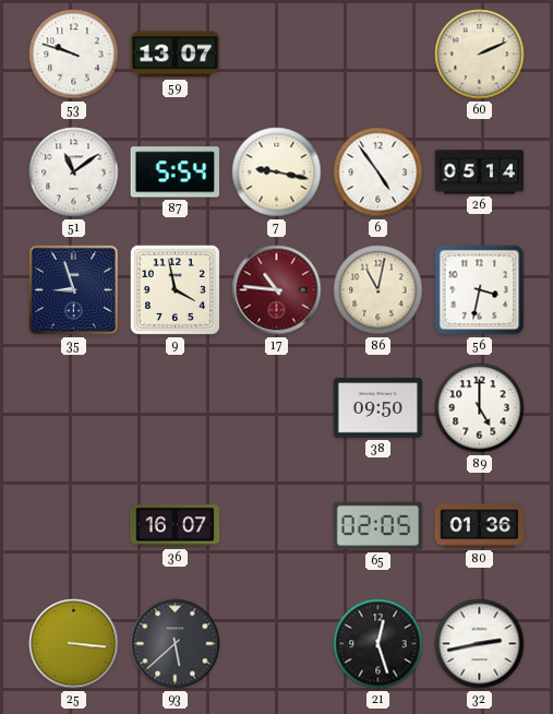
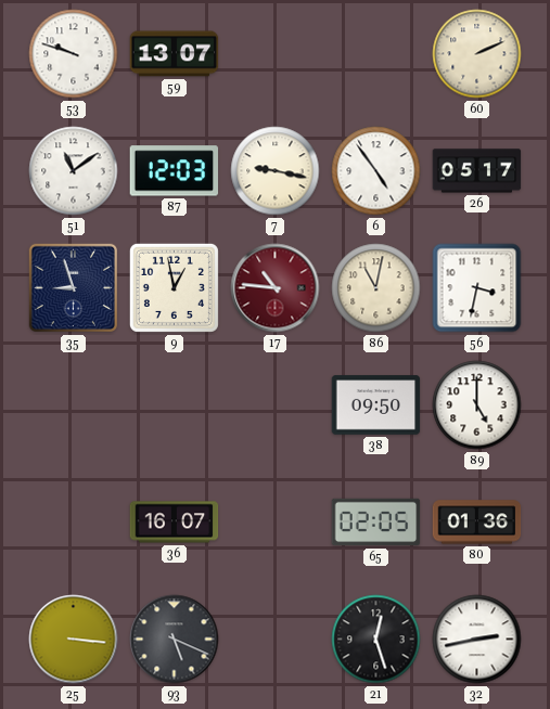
87: 5:54 -> 12:03 (175, 171)
26: 05:14 -> 05:17 (477, 171)
9: 3:58 -> 12:58 (174, 287)
93: 5:38 -> 5:19 (175, 640)
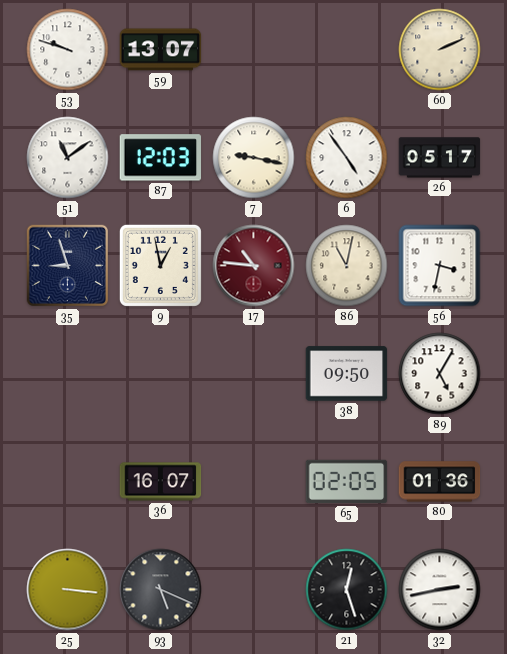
89: 5:00 -> 5:05 (440, 374)
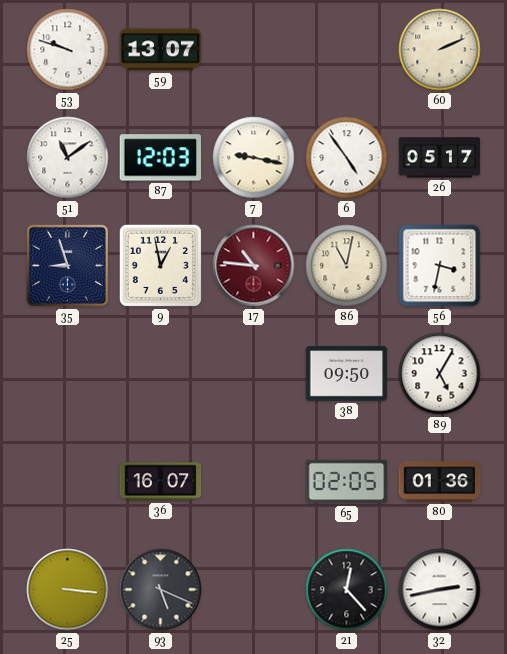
21: 12:27 -> 12:23 (347, 590)
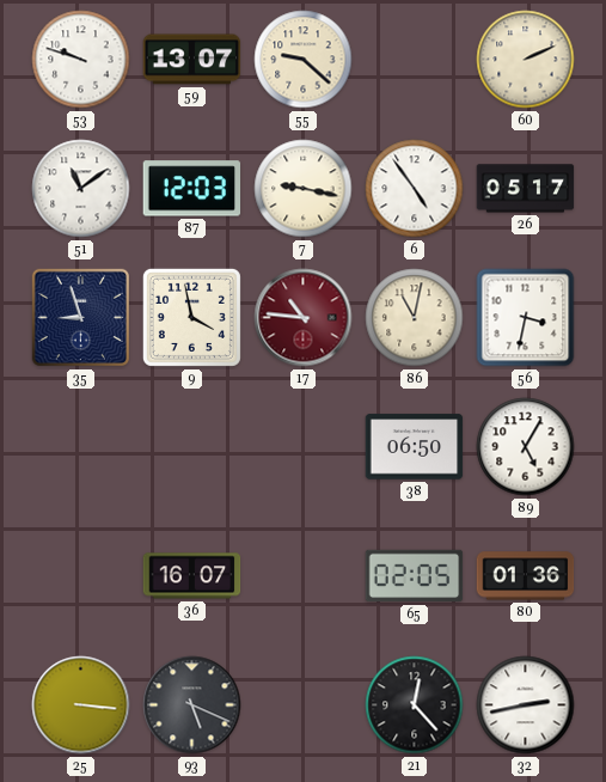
55: none -> 9:22 (304, 60)
9: 12:58 -> 3:58 (191, 317)
38: 09:50 -> 06:50 (415, 447)
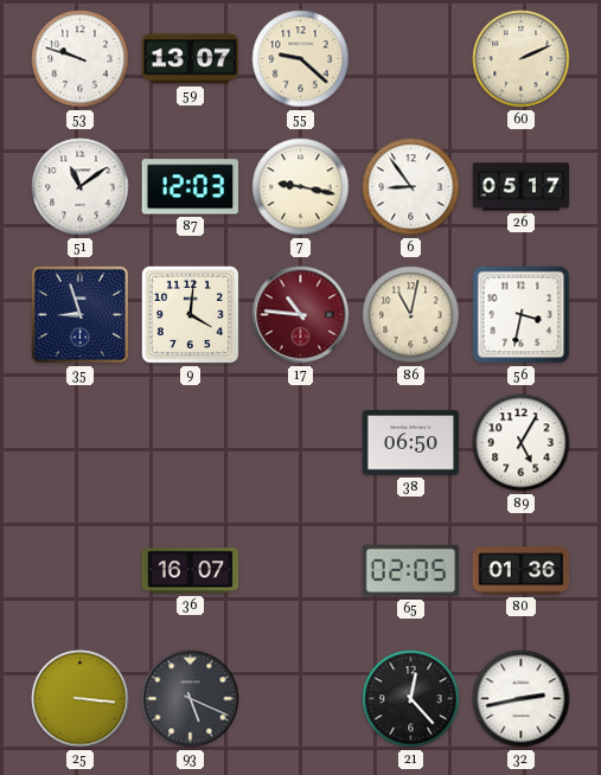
6: 4:54 -> 8:54 (411, 187)
9: 3:58 -> 4:01 (190, 314)
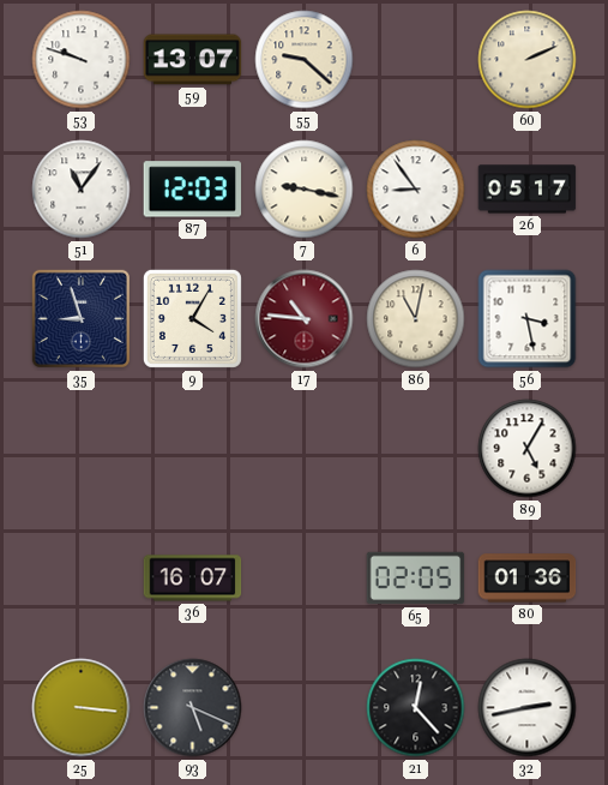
51: 11:09 -> 11:06 (82, 190)
9: 4:01 -> 4:05 (192, 318)
56: 3:32 -> 3:28 (528, 319)
38: 06:50 -> none (411, 443)
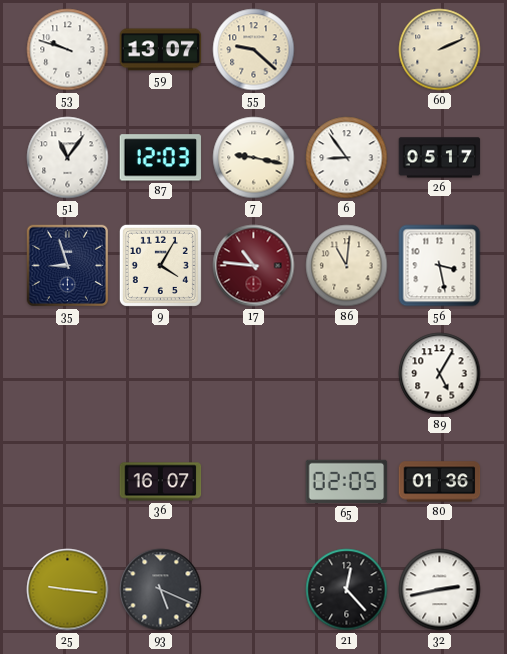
86: 11:02 -> 11:01 (347, 266)
25: 3:16 -> 9:16 (68, 590)
